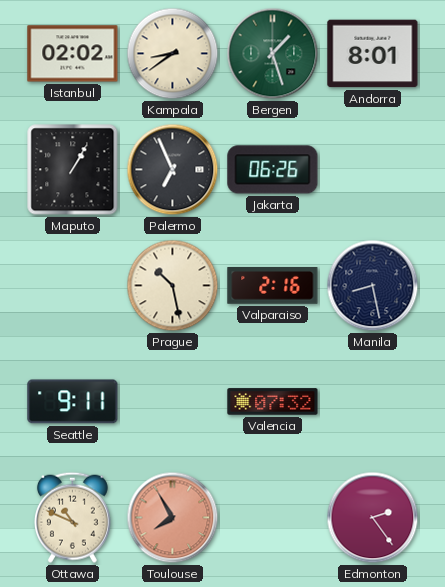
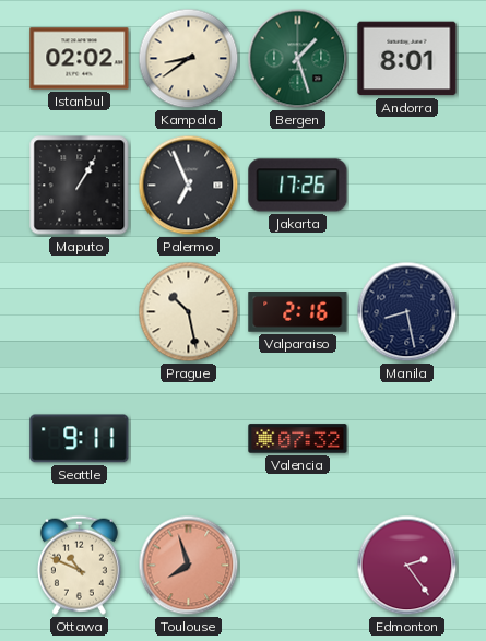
Jakarta: 06:26 -> 17:26 (298, 186)
Toulouse: 7:55 -> 7:57 (189, 566)
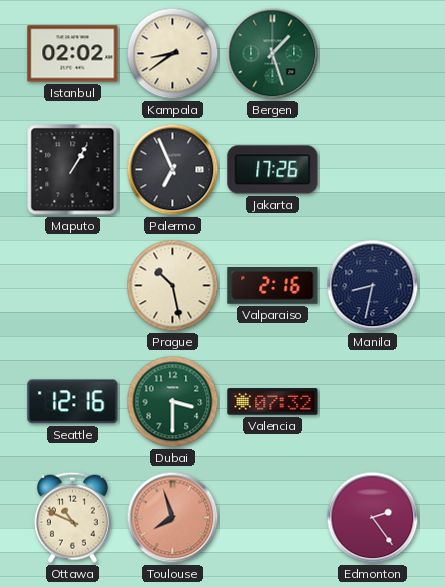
Andorra: 8:01 -> none (407, 59)
Manila: 8:28 -> 8:32 (373, 286)
Seattle: 9:11 -> 12:16 (73, 402)
Dubai: none -> 3:30 (173, 402)
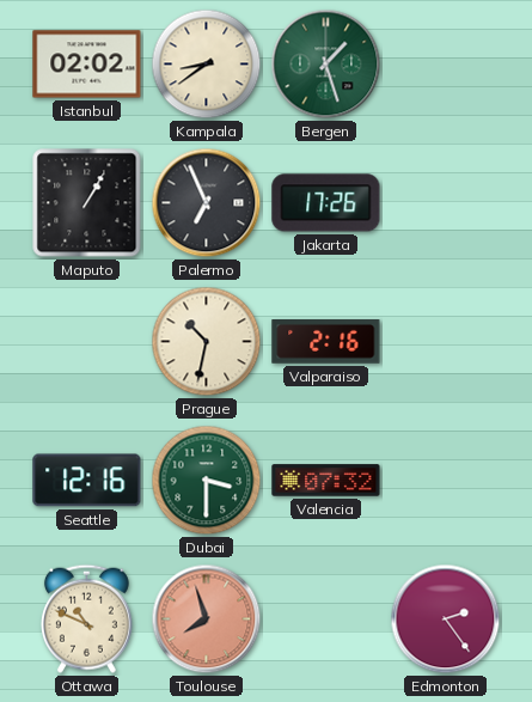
Prague: 10:28 -> 10:32 (207, 342)
Manila: 8:32 -> none (373, 286)
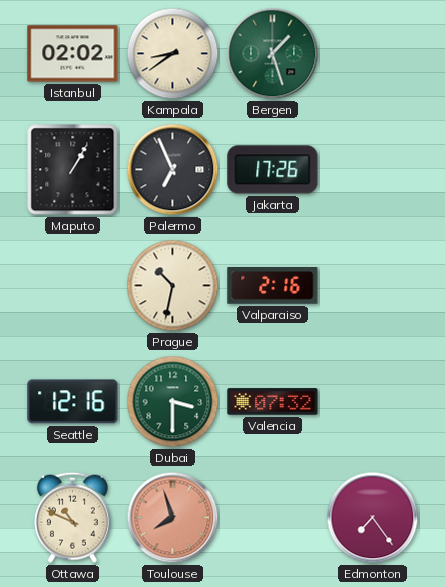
Edmonton: 2:24 -> 7:24 (373, 518)
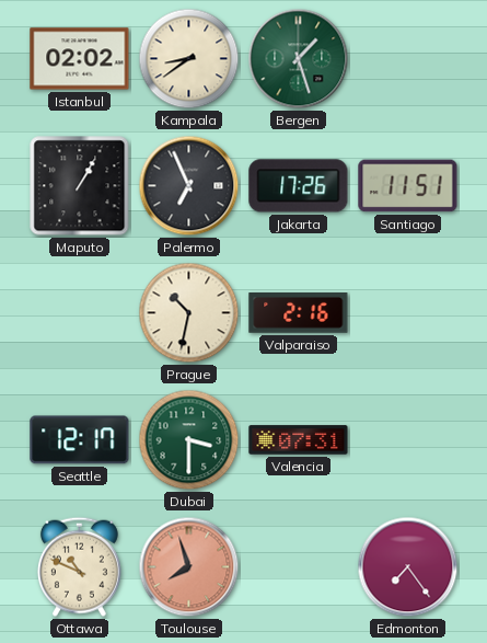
Santiago: none -> 11:51 (408, 186)
Seattle: 12:16 -> 12:17 (80, 440)
Valencia: 07:32 -> 07:31 (299, 440)
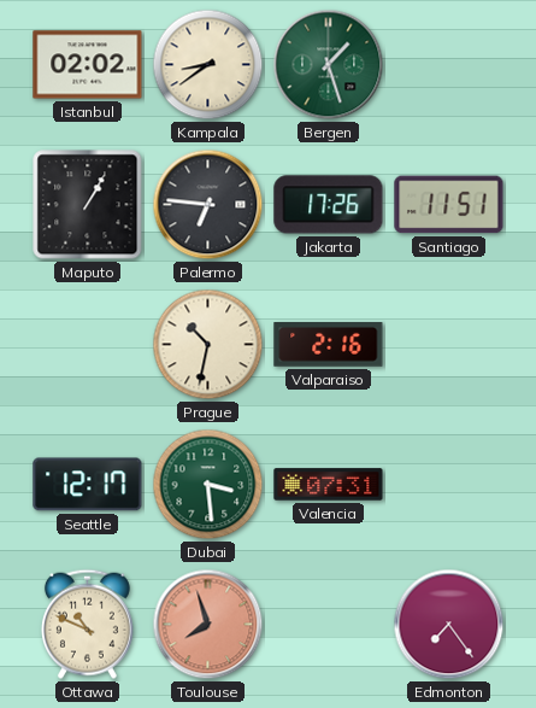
Palermo: 6:56 -> 6:46 (208, 205)
Dubai: 3:30 -> 3:29 (208, 485)
